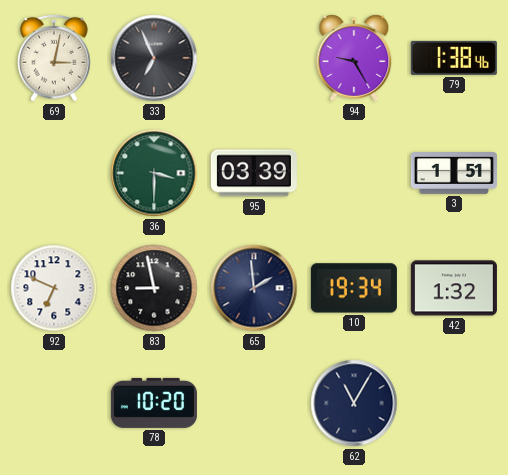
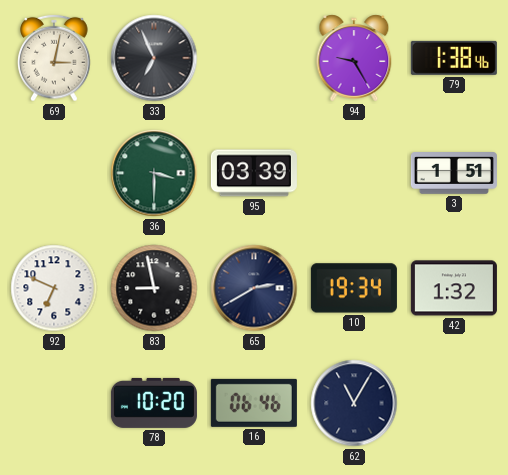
65: 1:59 -> 2:40 (254, 288)
16: none -> 06:46 (254, 403)
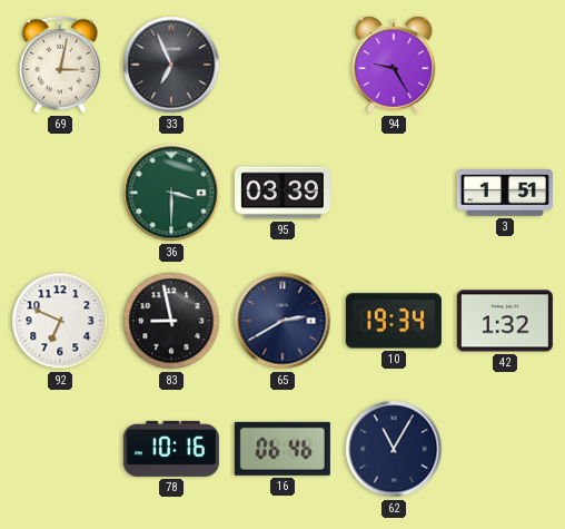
79: 1:38 -> none (454, 58)
78: 10:20 -> 10:16 (171, 449)
